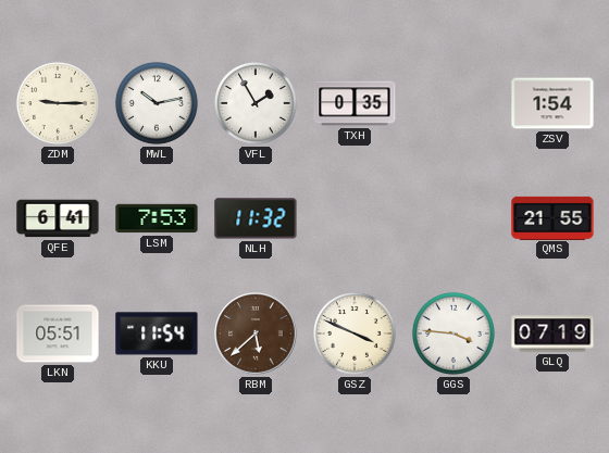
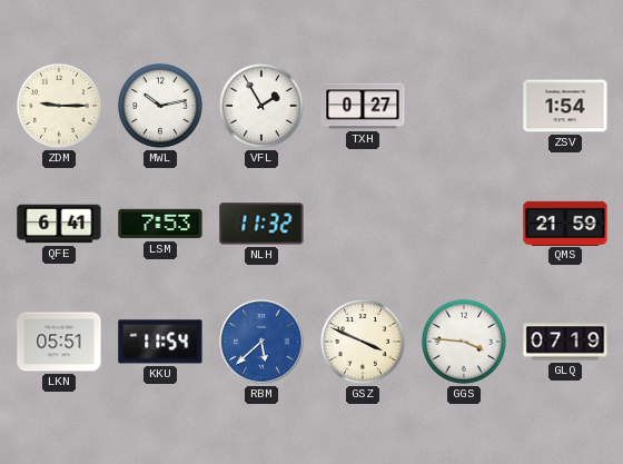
TXH: 0:35 -> 0:27 (363, 106)
QMS: 21:55 -> 21:59 (565, 223)
RBM dial: brown -> blue (261, 342)
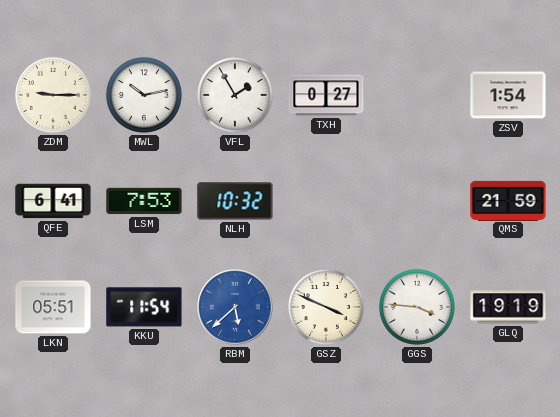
NLH: 11:32 -> 10:32 (235, 201)
GLQ: 07:19 -> 19:19 (508, 307)
